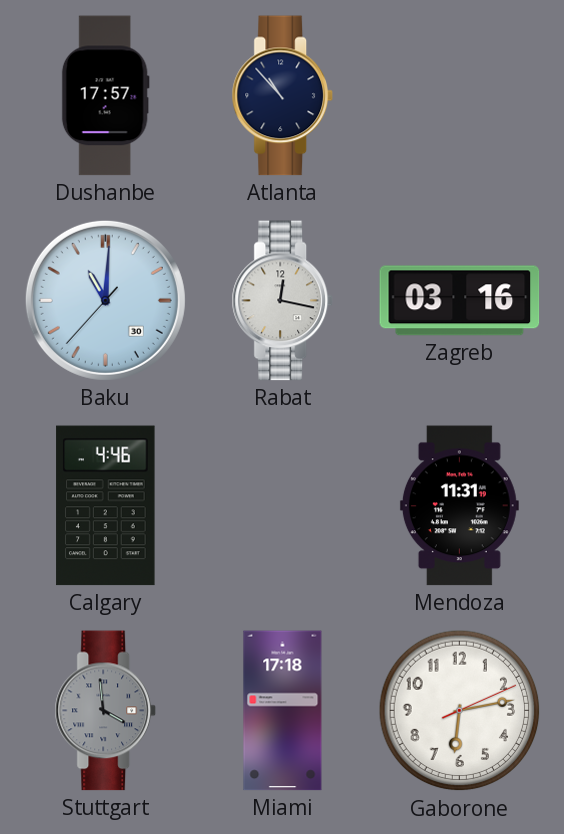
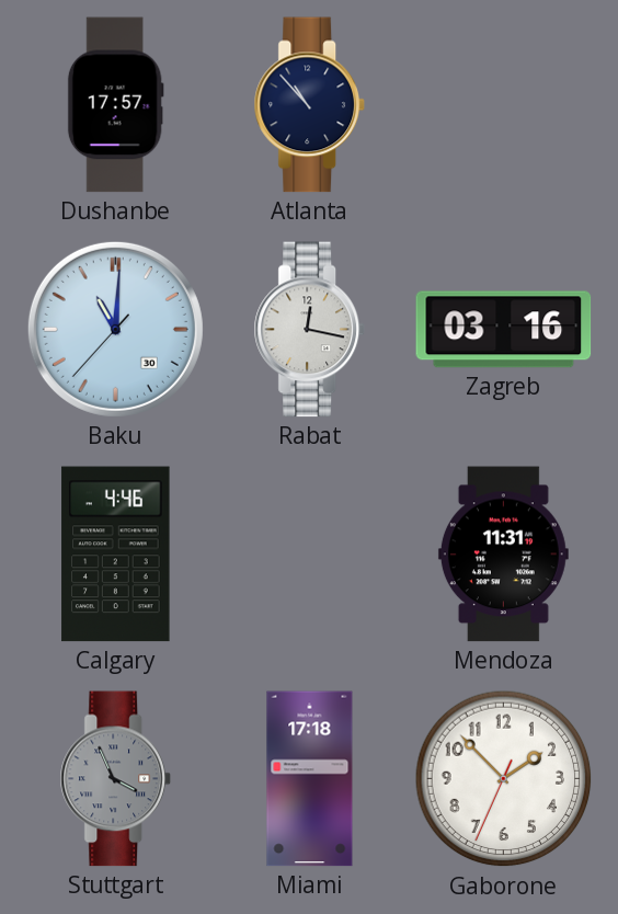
Stuttgart: 3:59 -> 3:56 (115, 779)
Gaborone: 6:13 -> 1:52 (504, 779)
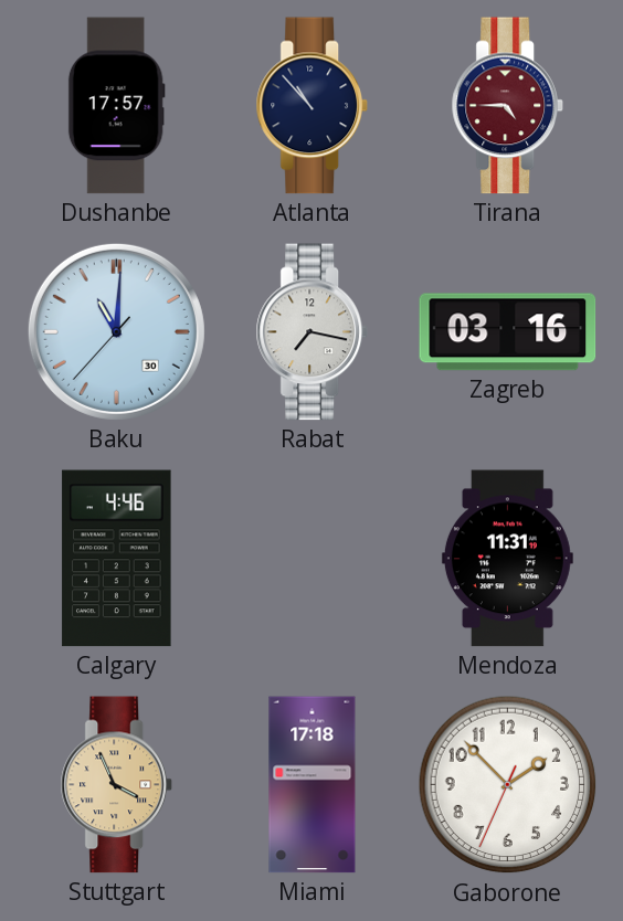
Tirana: none -> 4:45 (507, 106)
Rabat: 12:17 -> 7:17 (311, 332)
Stuttgart dial: grey -> champagne (116, 785)
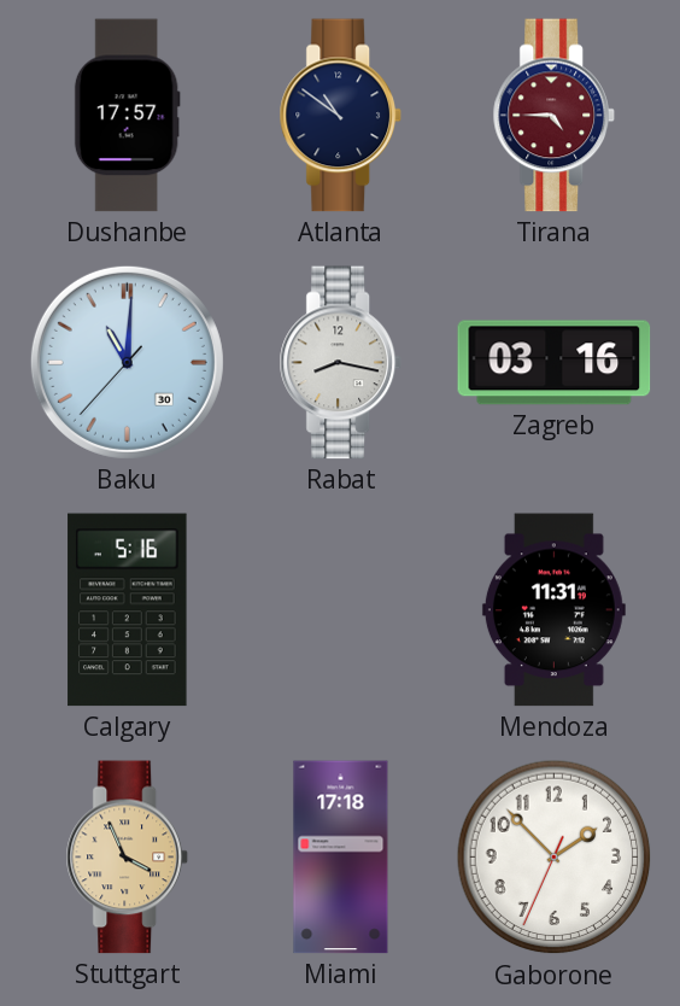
Atlanta: 10:53 -> 10:51 (340, 116)
Rabat: 7:17 -> 8:17 (340, 363)
Calgary: 4:46 -> 5:16 (128, 610)
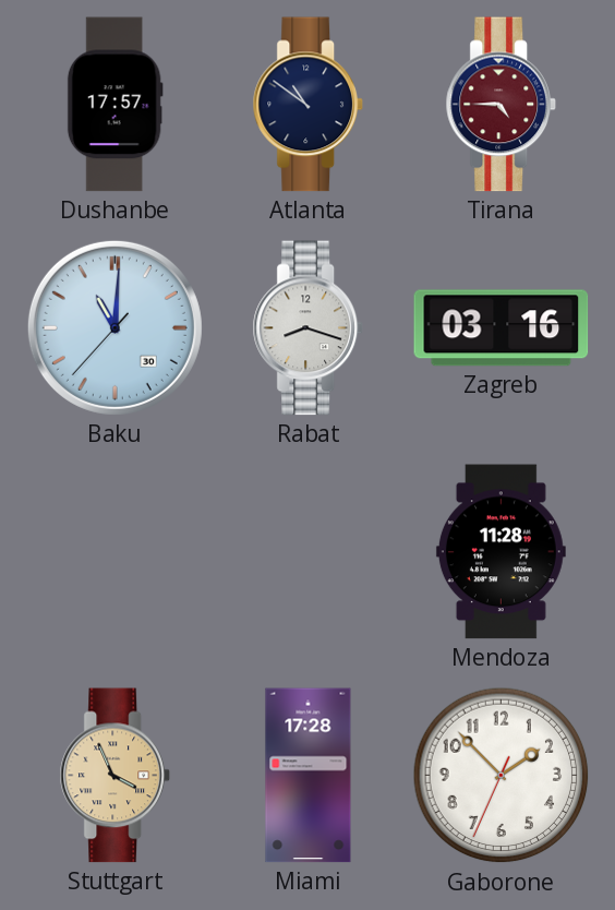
Rabat: 8:17 -> 8:18 (307, 328)
Calgary: 5:16 -> none (128, 610)
Mendoza: 11:31 -> 11:28 (501, 552)
Miami: 17:18 -> 17:28 (309, 776)
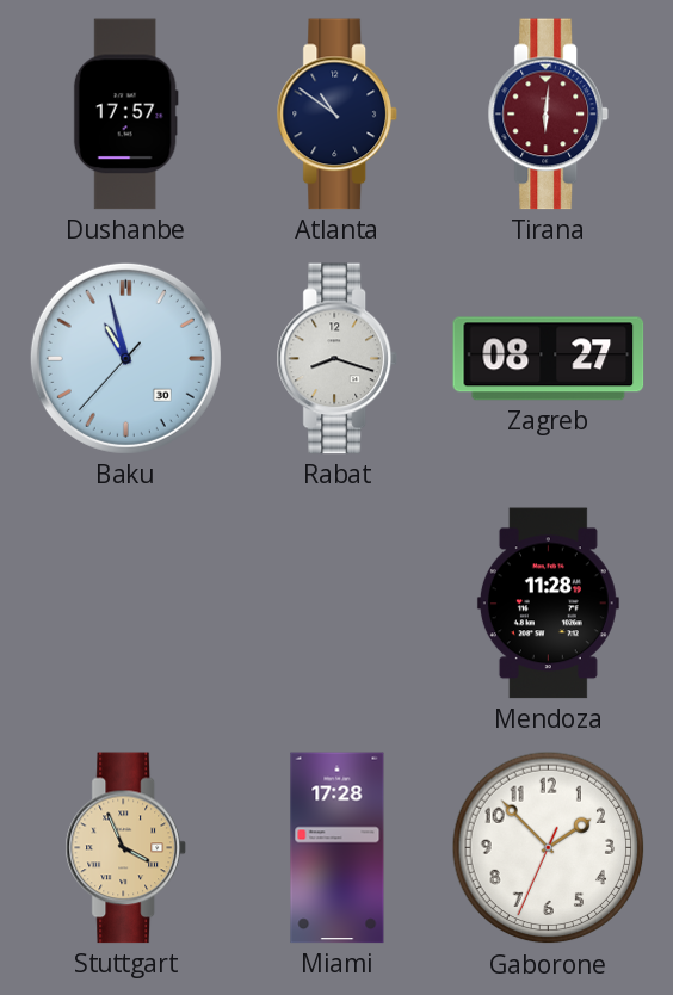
Tirana: 4:45 -> 6:01 (548, 115)
Baku: 11:00 -> 10:57 (125, 358)
Zagreb: 03:16 -> 08:27 (549, 359)
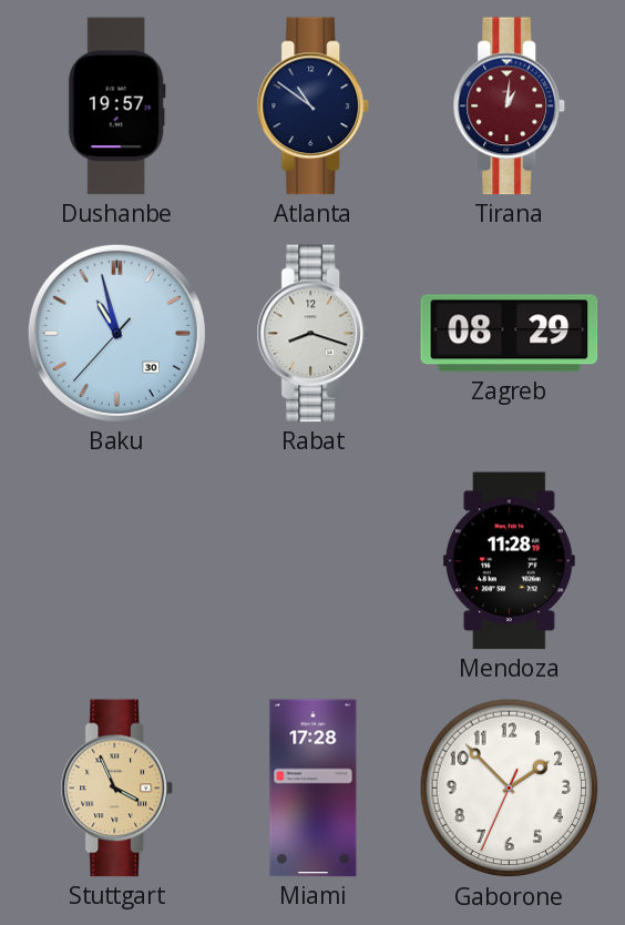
Dushanbe: 17:57 -> 19:57 (116, 106)
Tirana: 6:01 -> 1:01 (509, 106)
Zagreb: 08:27 -> 08:29 (510, 334)
